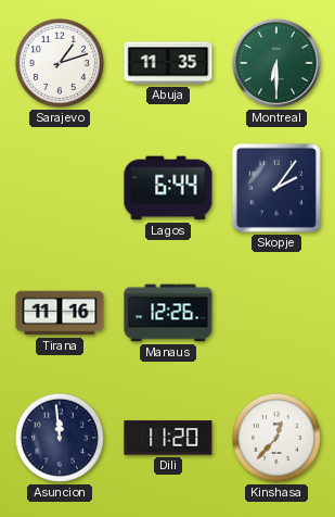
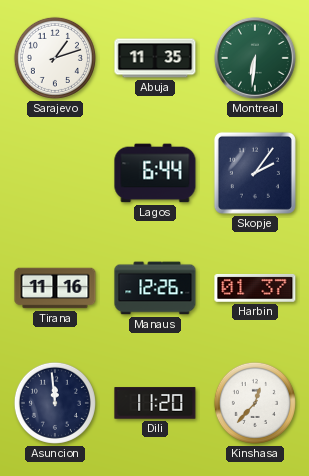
Montreal: 6:30 -> 6:31 (255, 58)
Harbin: none -> 01:37 (255, 288)
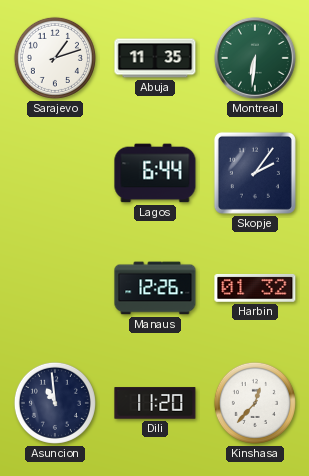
Tirana: 11:16 -> none (55, 288)
Harbin: 01:37 -> 01:32 (255, 288)
Asuncion: 11:59 -> 10:59 (55, 403)
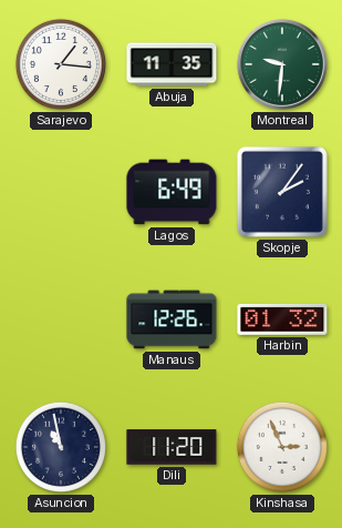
Sarajevo: 1:12 -> 1:16 (61, 64)
Montreal: 6:31 -> 9:31 (282, 64)
Lagos: 6:44 -> 6:49 (172, 192)
Asuncion: 10:59 -> 10:58 (61, 447)
Kinshasa: 12:37 -> 2:56 (282, 447)
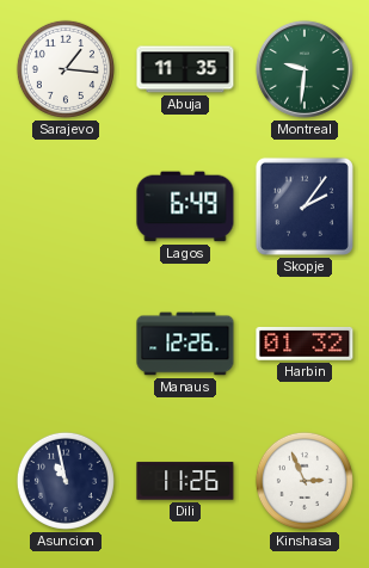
Dili: 11:20 -> 11:26 (185, 481)
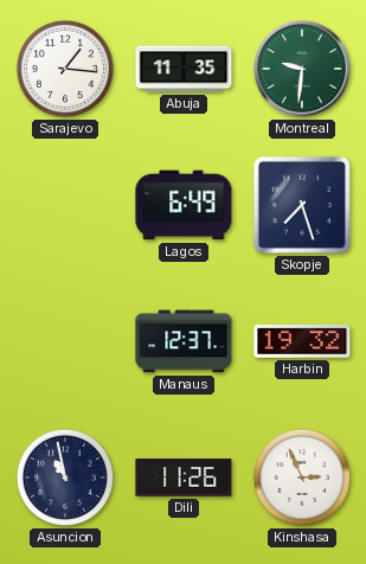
Skopje: 2:06 -> 7:27 (302, 205)
Manaus: 12:26 -> 12:37 (184, 341)
Harbin: 01:32 -> 19:32 (302, 341)
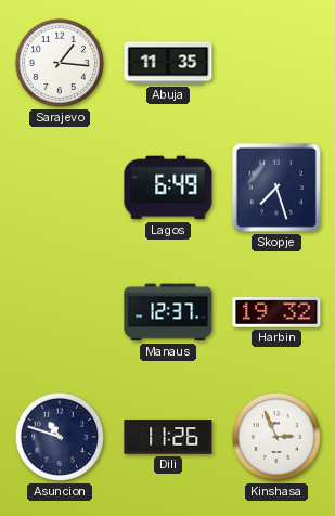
Montreal: 9:31 -> none (302, 69)
Asuncion: 10:58 -> 10:48 (60, 437)
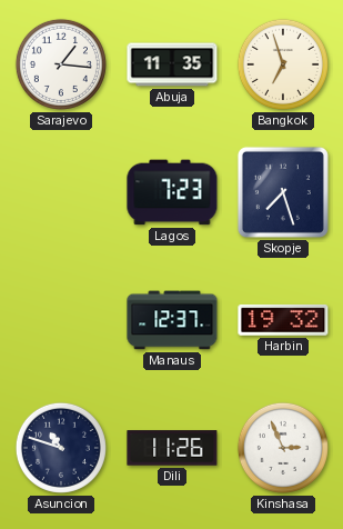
Bangkok: none -> 6:57 (283, 64)
Lagos: 6:49 -> 7:23 (172, 192)
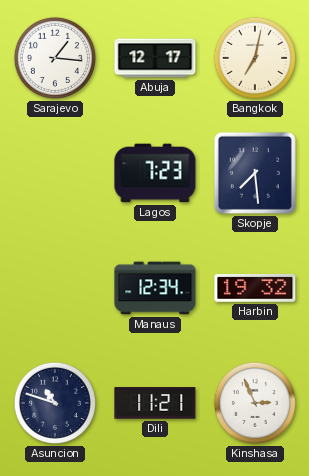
Abuja: 11:35 -> 12:17 (155, 58)
Bangkok: 6:57 -> 7:02 (255, 58)
Skopje: 7:27 -> 7:29 (255, 173)
Manaus: 12:37 -> 12:34 (155, 288)
Dili: 11:26 -> 11:21 (155, 403)
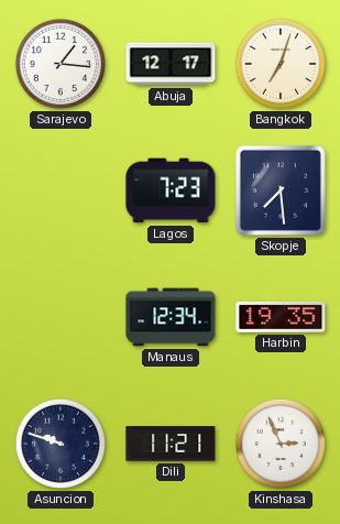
Bangkok: 7:02 -> 7:03 (281, 64)
Harbin: 19:32 -> 19:35 (281, 317)
Asuncion: 10:48 -> 9:48 (61, 444)
